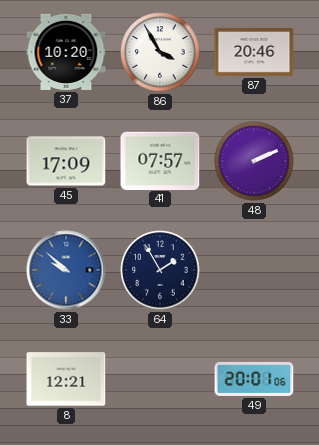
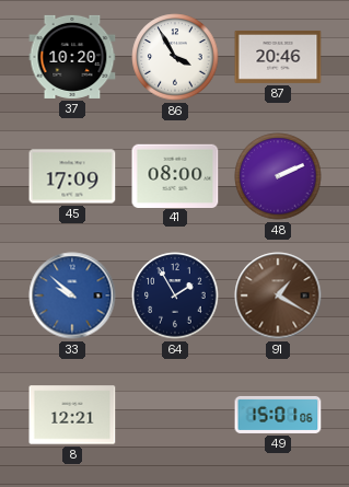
41: 07:57 -> 08:00 (175, 175)
91: none -> 1:20 (278, 295)
49: 20:01 -> 15:01 (278, 415)
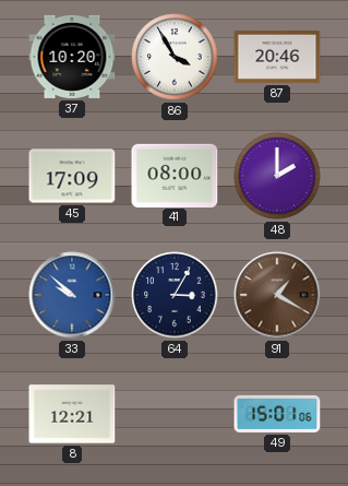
48: 2:11 -> 2:00 (277, 176)
64: 1:55 -> 3:05 (175, 295)
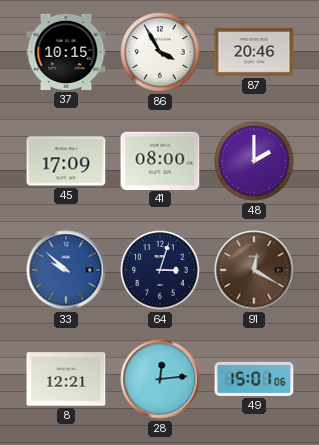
37: 10:20 -> 10:15 (66, 52)
64: 3:05 -> 3:03 (160, 270)
91: 1:20 -> 12:20 (254, 270)
28: none -> 12:14 (160, 379)
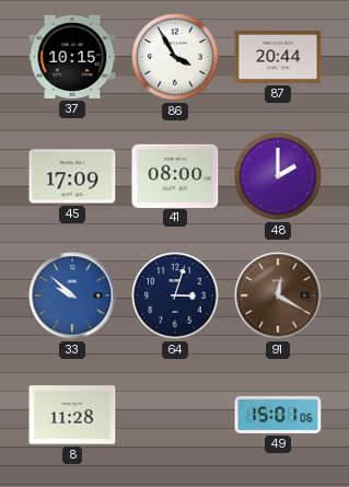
87: 20:46 -> 20:44 (278, 57)
8: 12:21 -> 11:28 (72, 415)
28: 12:14 -> none (160, 379)
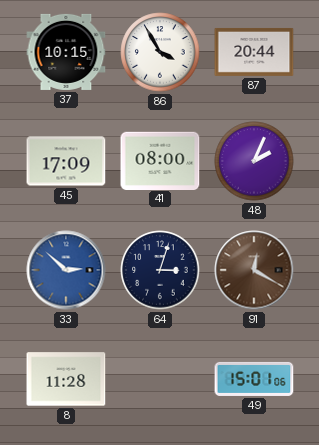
48: 2:00 -> 2:04 (254, 161)
33: 9:52 -> 2:52 (66, 270)
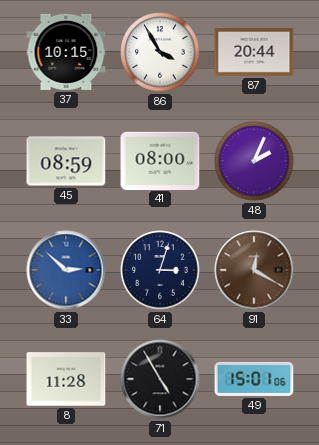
45: 17:09 -> 08:59 (66, 161)
71: none -> 4:55 (160, 379)
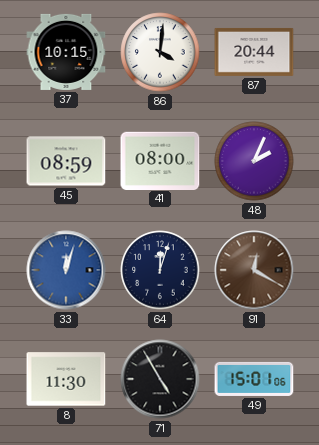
86: 3:55 -> 4:01 (160, 52)
33: 2:52 -> 12:03 (66, 270)
64: 3:03 -> 12:03 (160, 270)
8: 11:28 -> 11:30 (66, 379)
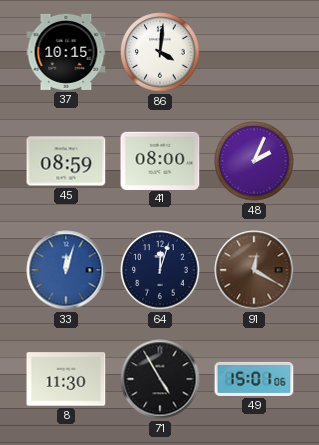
87: 20:44 -> none (254, 52)
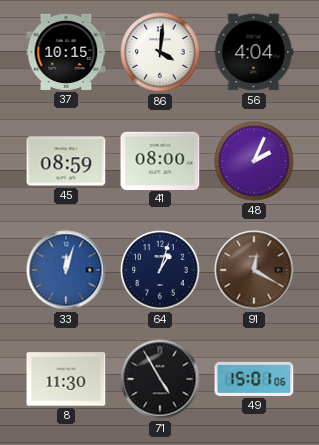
56: none -> 4:04 (254, 52)
64: 12:03 -> 1:03 (160, 270)
